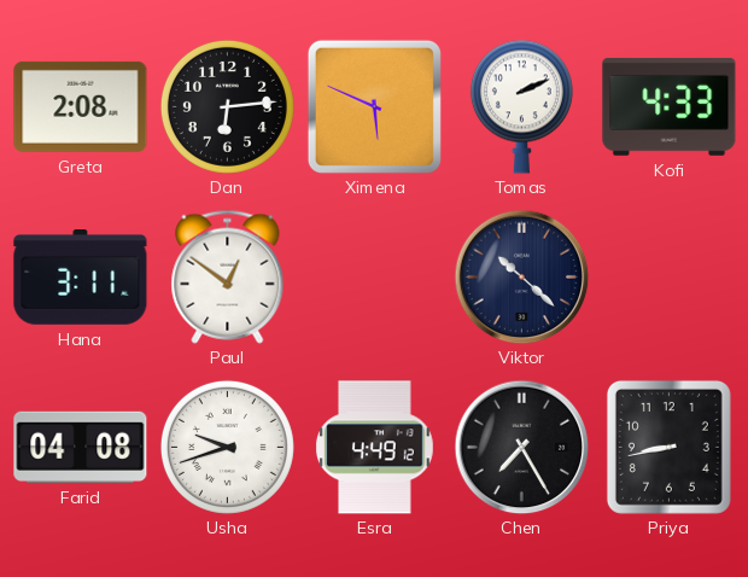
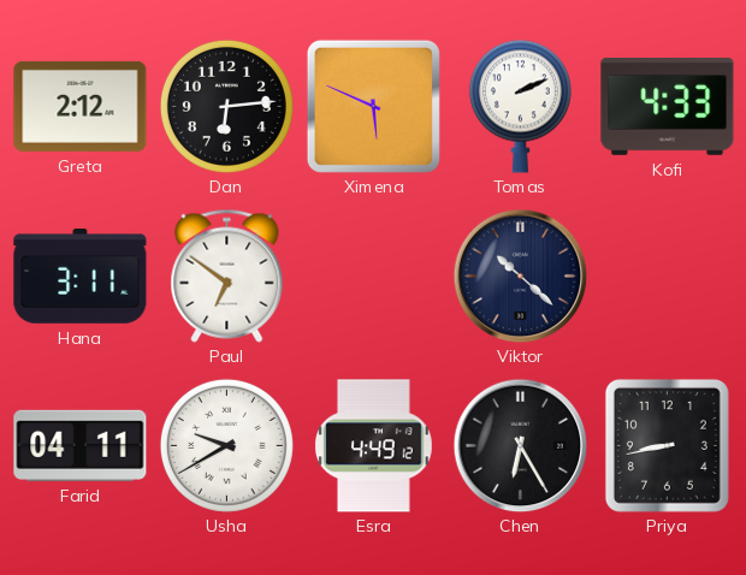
Greta: 2:08 -> 2:12 (81, 106)
Paul: 12:51 -> 6:51 (227, 275)
Farid: 04:08 -> 04:11 (81, 445)
Usha: 9:42 -> 9:40 (226, 445)
Chen: 7:25 -> 6:25 (520, 445)
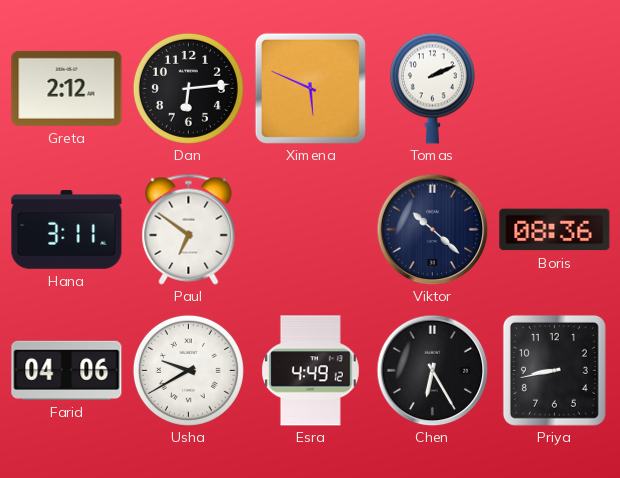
Kofi: 4:33 -> none (668, 106)
Boris: none -> 08:36 (555, 230)
Farid: 04:11 -> 04:06 (67, 370)
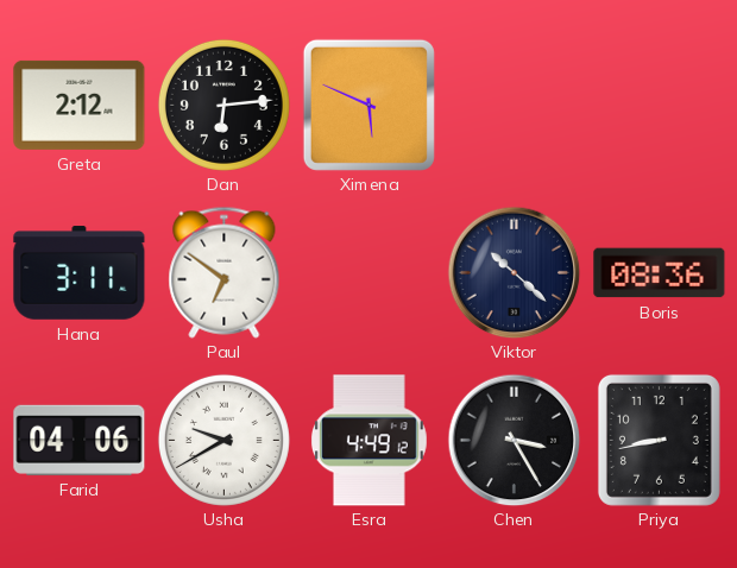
Tomas: 2:11 -> none (432, 88)
Chen: 6:25 -> 3:25 (514, 440)
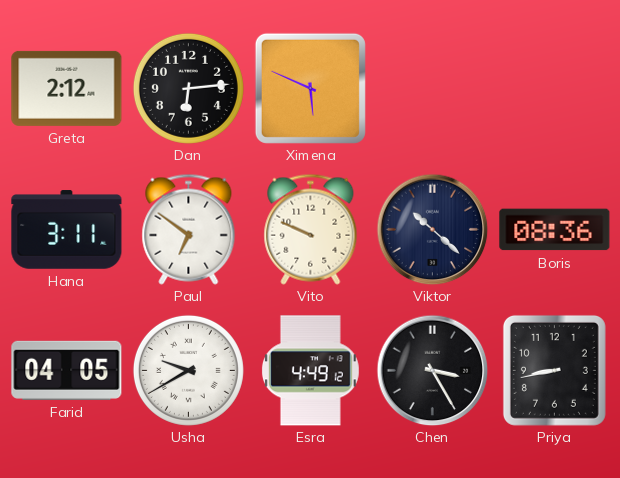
Vito: none -> 9:49 (311, 229)
Farid: 04:06 -> 04:05 (67, 370)
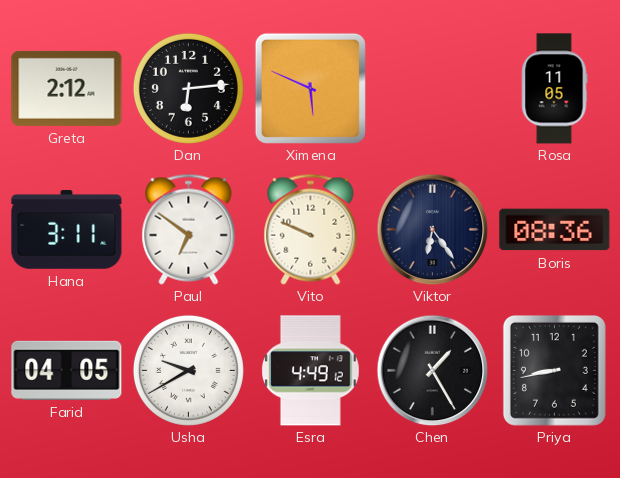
Rosa: none -> 11:05 (554, 89)
Viktor: 10:22 -> 6:24 (432, 229)
Chen: 3:25 -> 1:25 (432, 370)
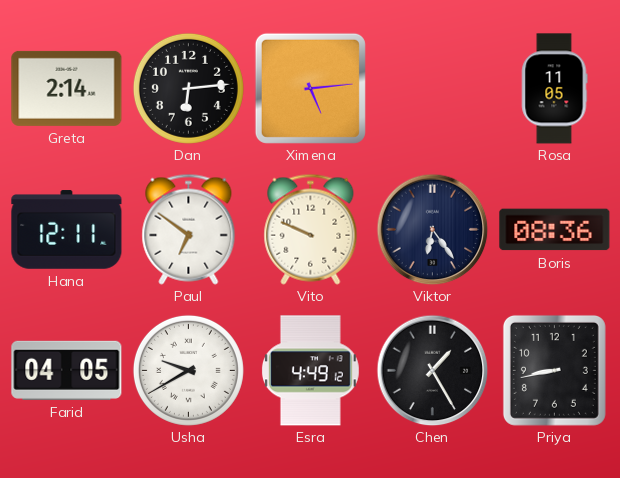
Greta: 2:12 -> 2:14 (67, 88)
Ximena: 5:49 -> 5:14 (310, 88)
Hana: 3:11 -> 12:11 (67, 230)
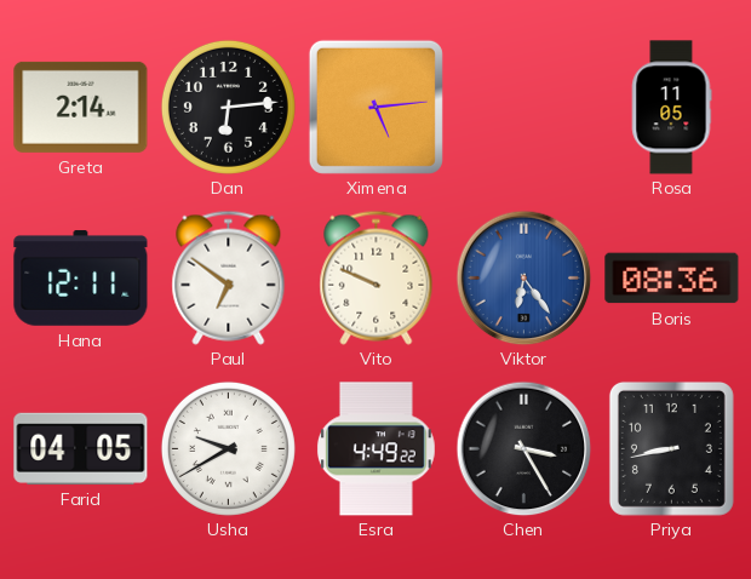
Viktor dial: navy -> blue (523, 277)
Esra: 4:49:12 -> 4:49:22 (375, 449)
Chen: 1:25 -> 3:25 (523, 448)
